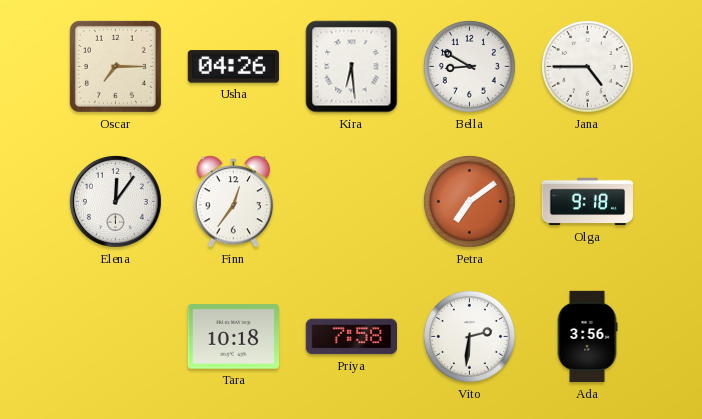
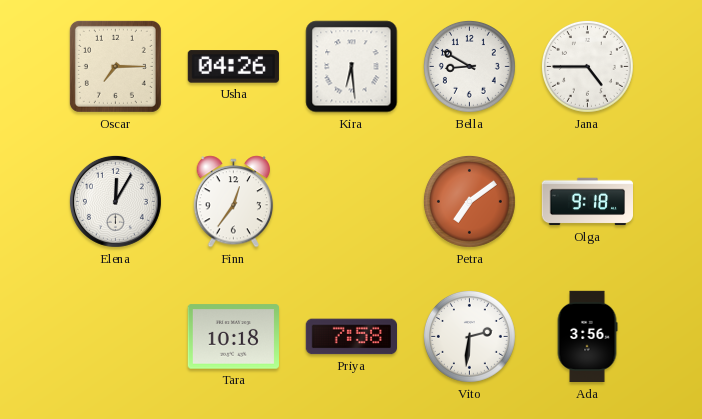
Elena: 12:06 -> 12:05 (115, 201)
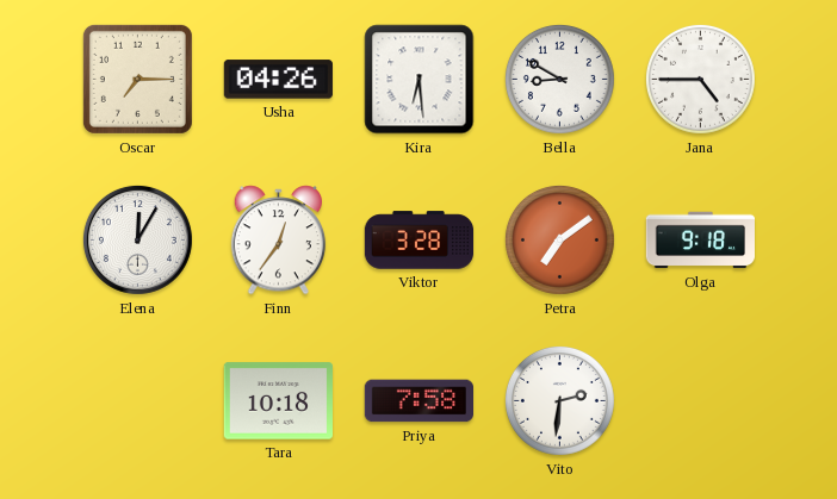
Viktor: none -> 3:28 (420, 241)
Ada: 3:56 -> none (587, 337)
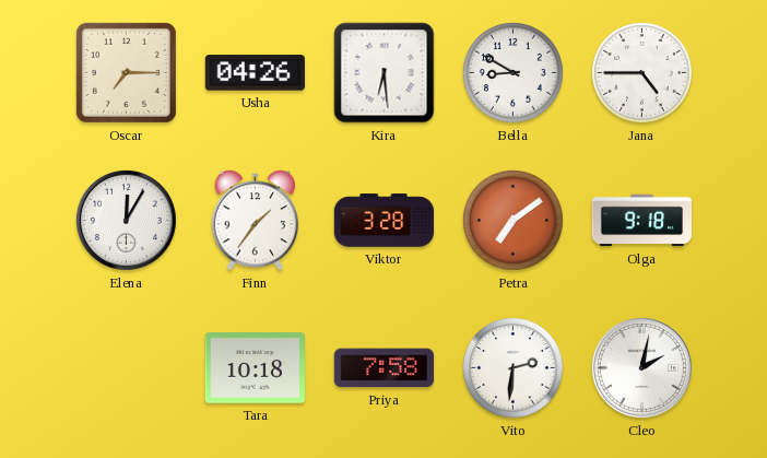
Finn: 12:36 -> 1:36 (256, 221)
Cleo: none -> 2:02 (641, 367)
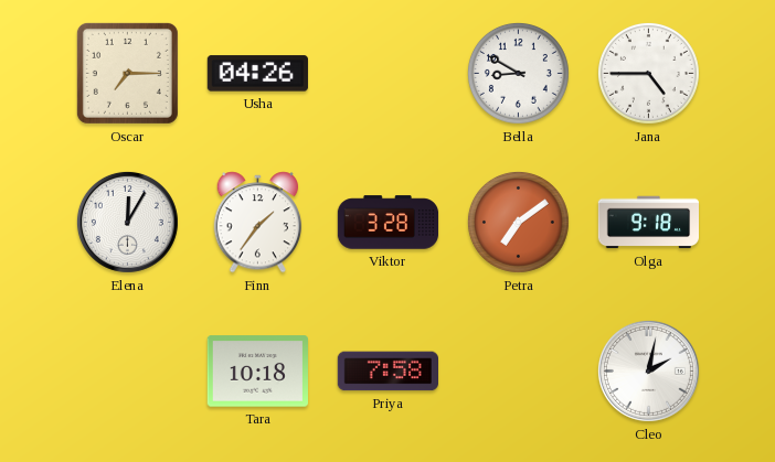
Kira: 6:29 -> none (385, 73)
Vito: 2:31 -> none (512, 367)
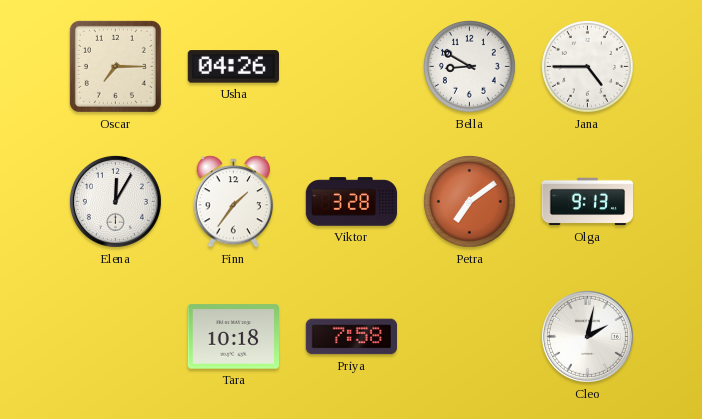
Olga: 9:18 -> 9:13 (587, 202)
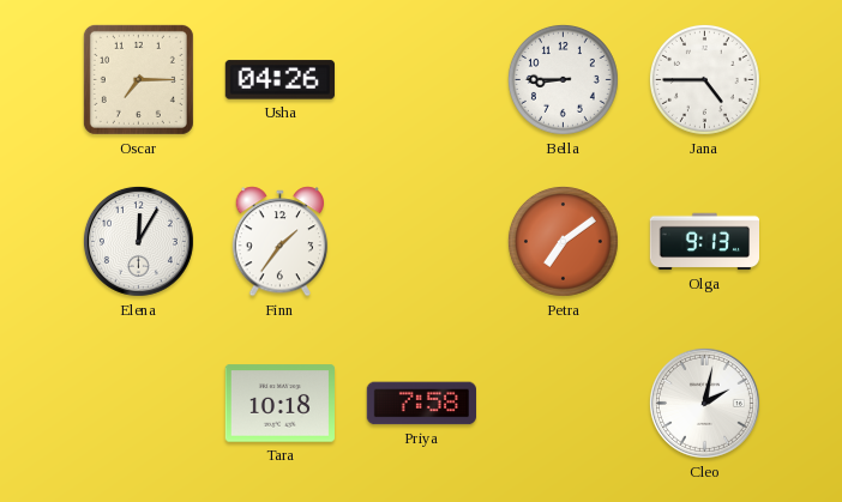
Bella: 8:50 -> 8:45 (563, 79)
Viktor: 3:28 -> none (352, 202)
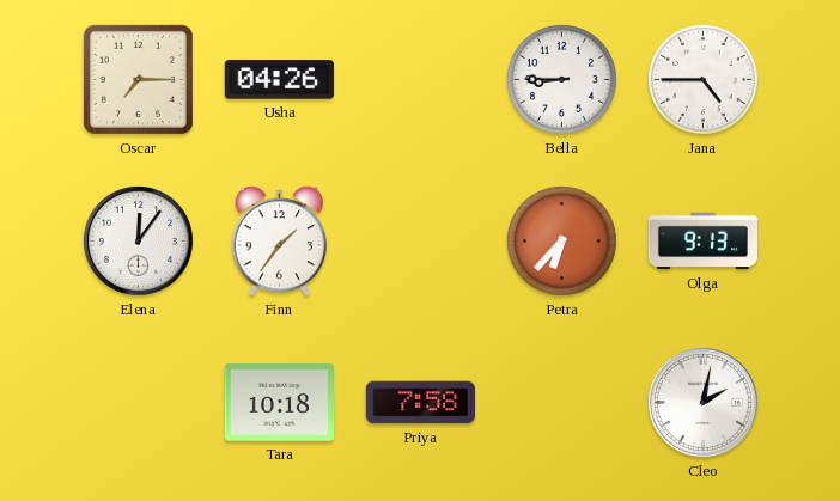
Elena: 12:05 -> 12:06 (138, 240)
Petra: 7:09 -> 6:37 (561, 240)
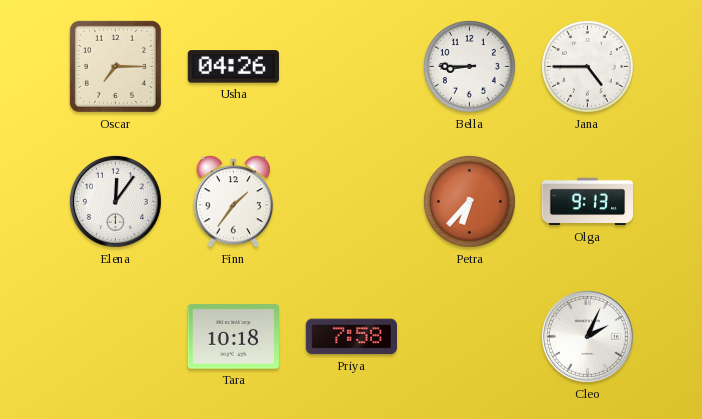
Cleo: 2:02 -> 2:04 (587, 336)
